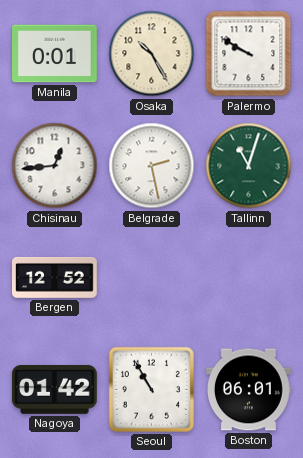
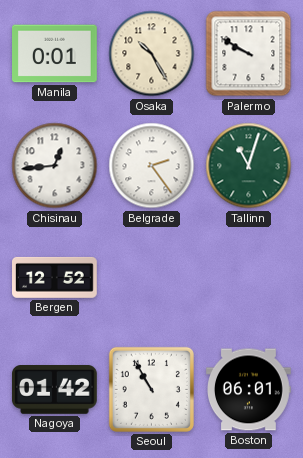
Belgrade: 2:28 -> 2:24 (152, 166)
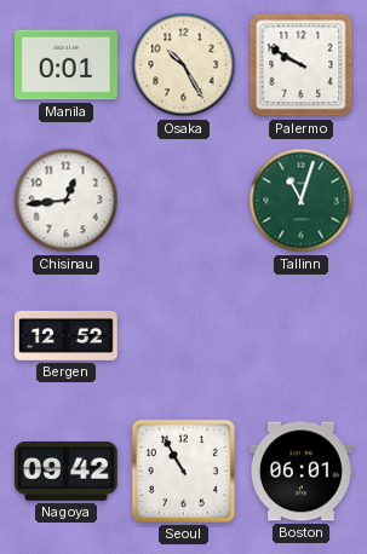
Belgrade: 2:24 -> none (152, 166)
Nagoya: 01:42 -> 09:42 (65, 472)
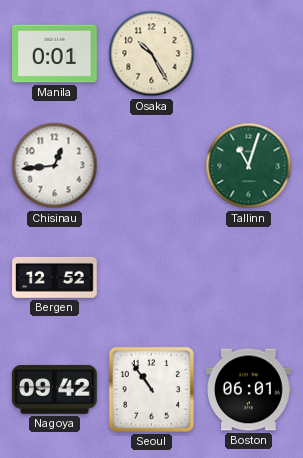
Palermo: 9:50 -> none (302, 65)
Seoul: 10:55 -> 10:54 (151, 389)
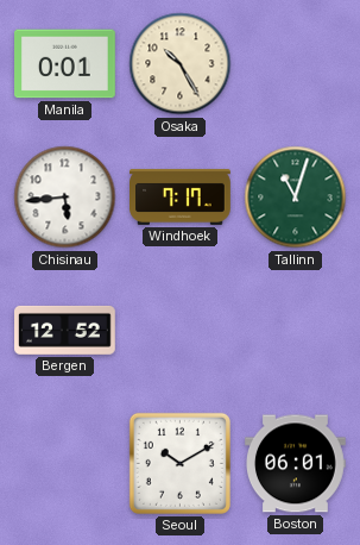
Chisinau: 12:44 -> 5:44 (65, 198)
Windhoek: none -> 7:17 (181, 196)
Nagoya: 09:42 -> none (54, 390)
Seoul: 10:54 -> 10:10 (179, 463)
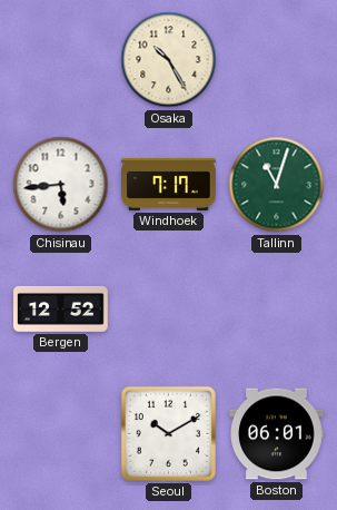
Manila: 0:01 -> none (65, 64)
